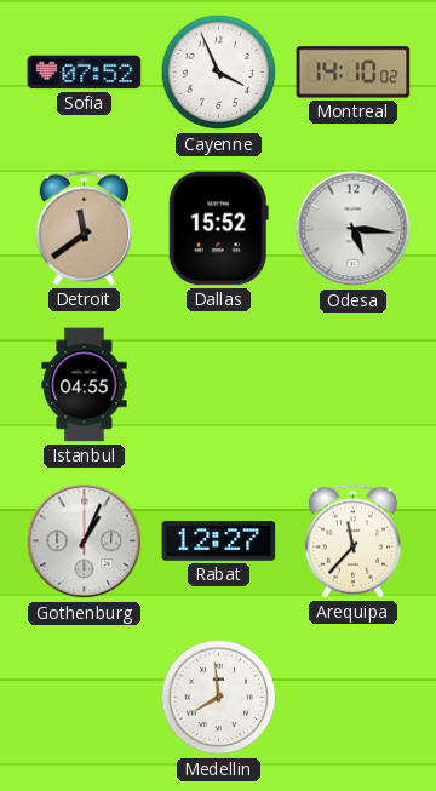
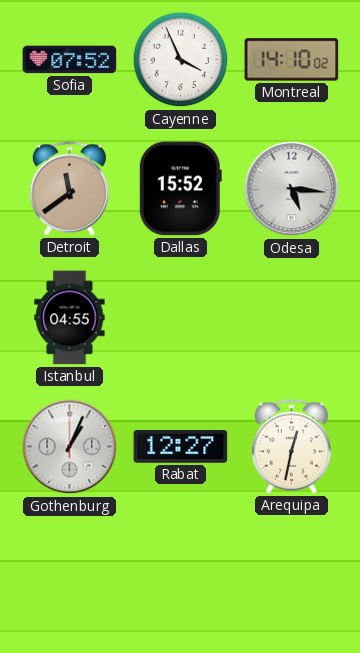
Arequipa: 11:37 -> 12:32 (291, 447)
Medellin: 7:59 -> none (219, 698)
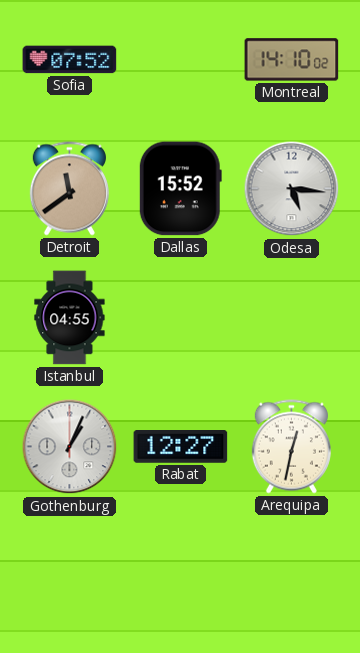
Cayenne: 3:56 -> none (181, 60)
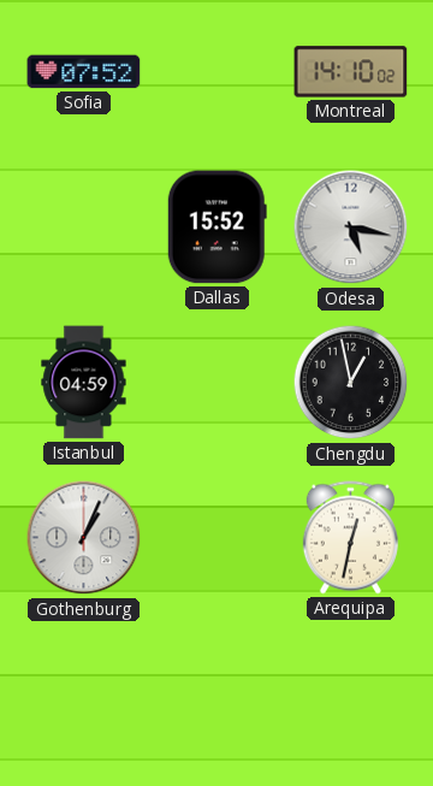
Detroit: 11:39 -> none (69, 189)
Odesa: 5:16 -> 5:17 (351, 227)
Istanbul: 04:55 -> 04:59 (84, 383)
Chengdu: none -> 12:58 (351, 383)
Rabat: 12:27 -> none (181, 447)
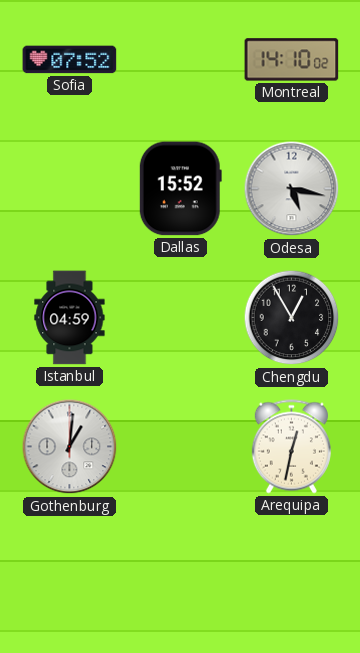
Chengdu: 12:58 -> 12:55 (292, 318)
Gothenburg: 1:04 -> 1:01 (70, 447)
